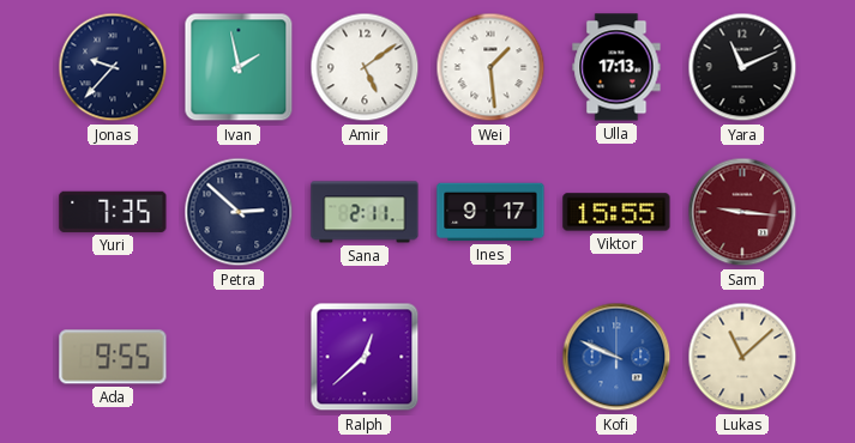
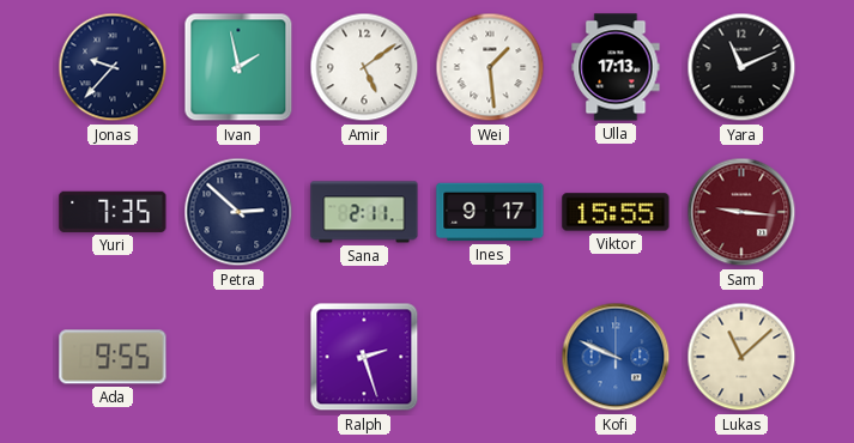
Ralph: 12:38 -> 2:27 (364, 357)
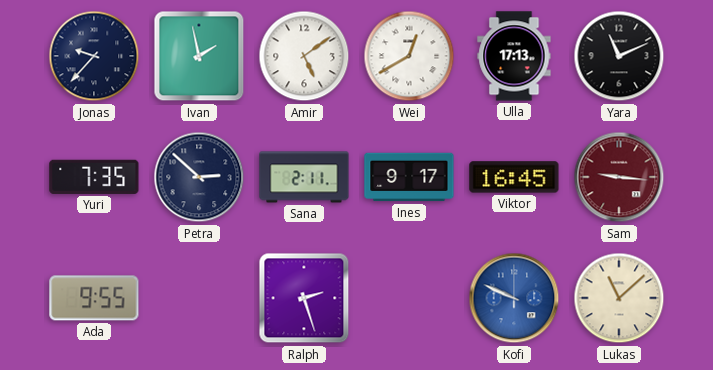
Wei: 1:29 -> 12:40 (409, 56)
Viktor: 15:55 -> 16:45 (514, 177)
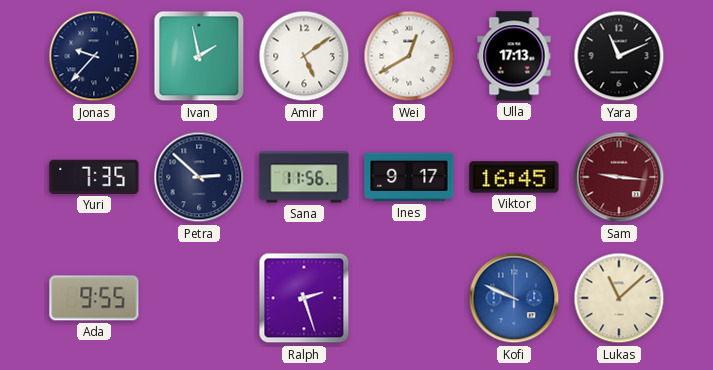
Sana: 2:11 -> 11:56 (304, 177)
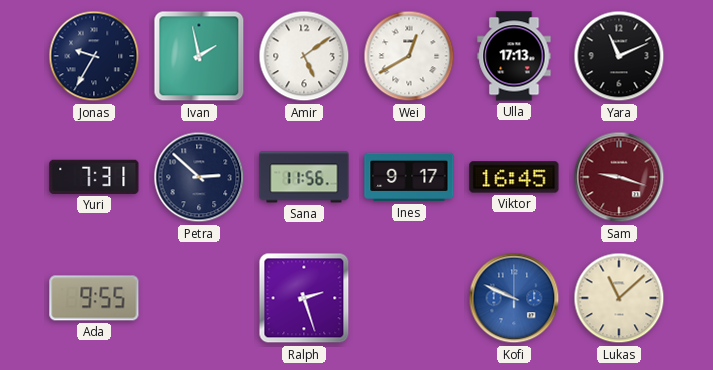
Jonas: 9:37 -> 9:35 (94, 56)
Yuri: 7:35 -> 7:31 (94, 177)
Sam: 9:16 -> 9:18 (619, 177)
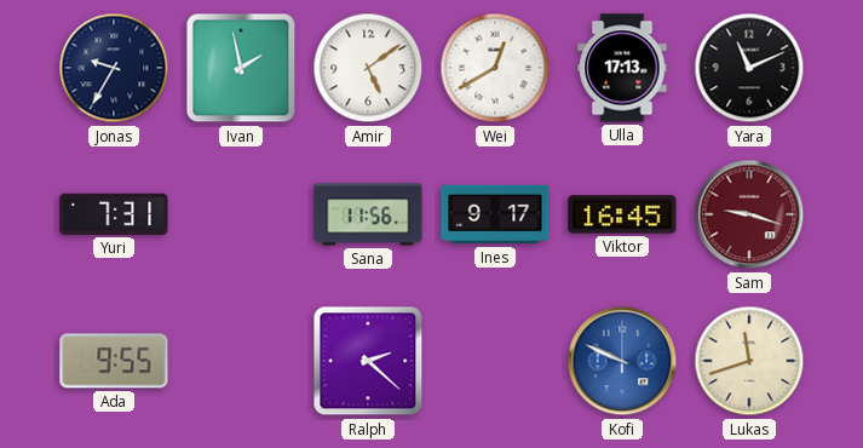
Petra: 2:52 -> none (199, 177)
Ralph: 2:27 -> 2:22 (368, 361)
Lukas: 11:08 -> 11:42 (749, 361)
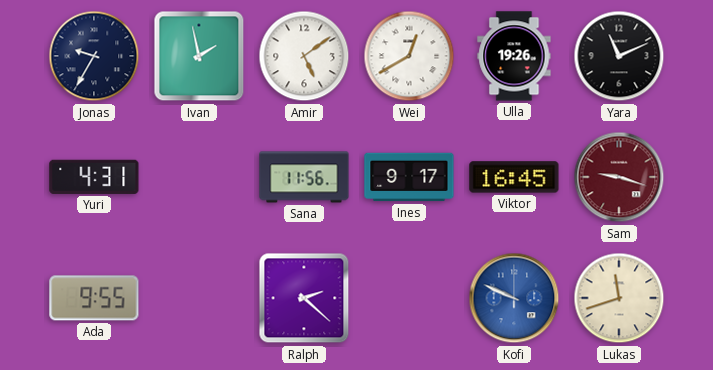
Ulla: 17:13 -> 19:26 (514, 56)
Yuri: 7:31 -> 4:31 (94, 177)
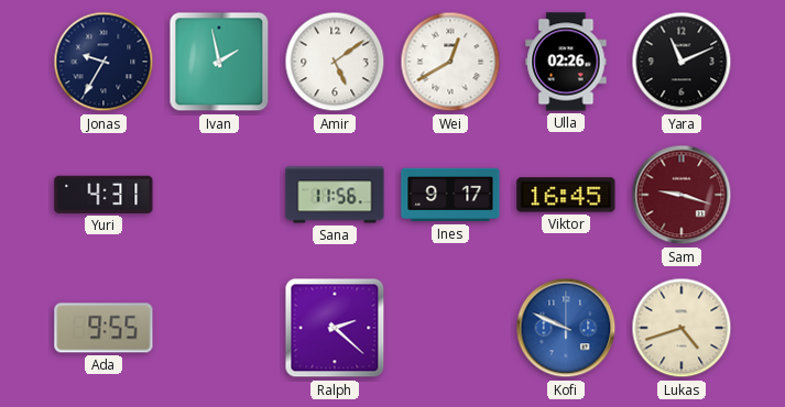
Ulla: 19:26 -> 02:26 (566, 62)
Lukas: 11:42 -> 4:42 (682, 328)
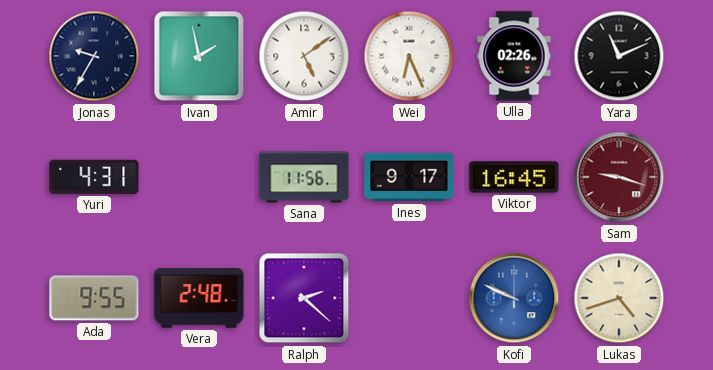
Wei: 12:40 -> 6:26 (409, 56)
Vera: none -> 2:48 (199, 298)
